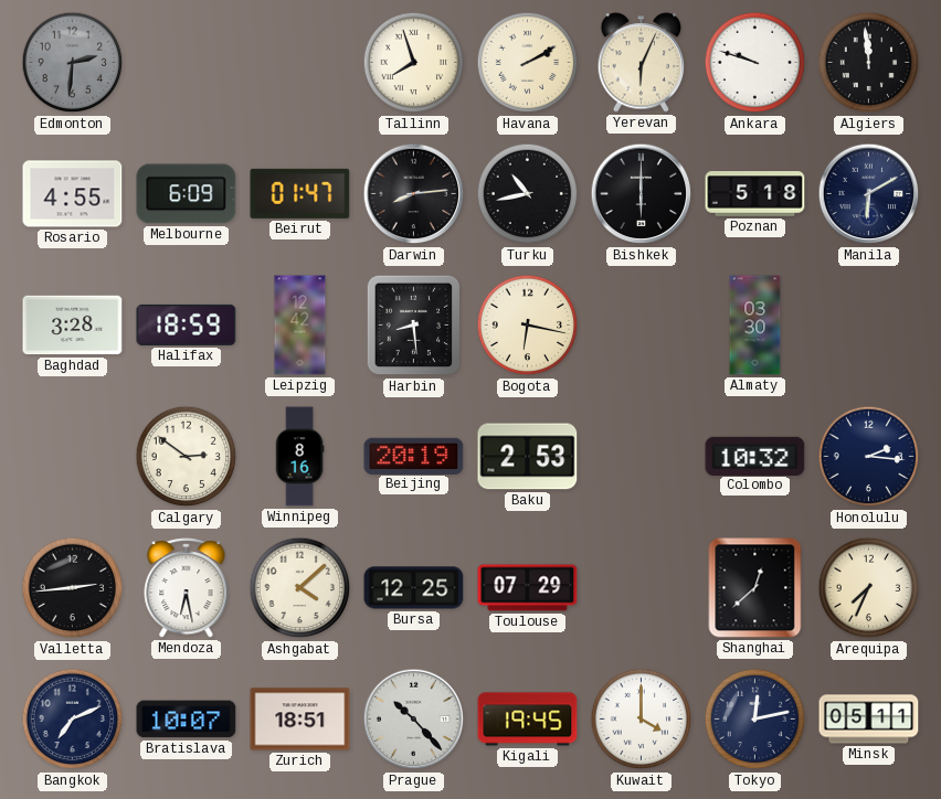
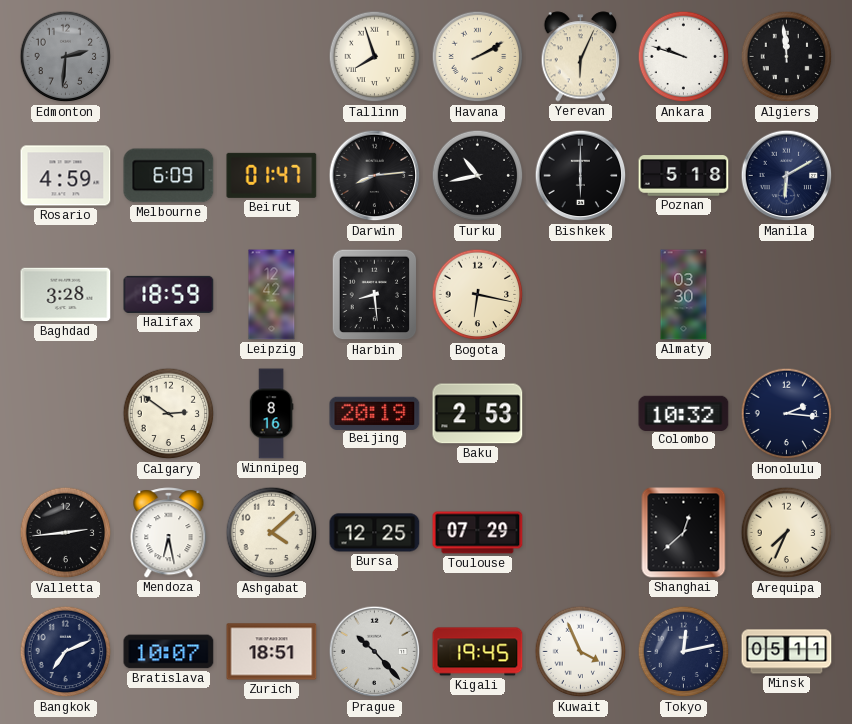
Rosario: 4:55 -> 4:59 (66, 176)
Kuwait: 4:00 -> 3:56 (581, 652)
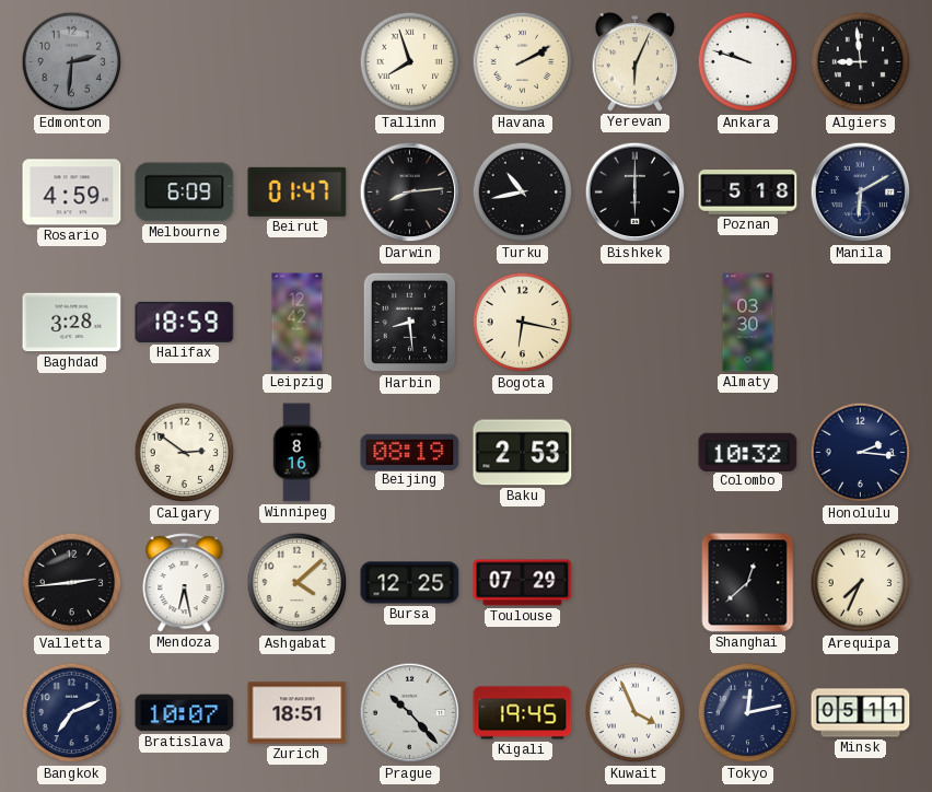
Algiers: 11:59 -> 8:59 (861, 62)
Beijing: 20:19 -> 08:19 (410, 452)
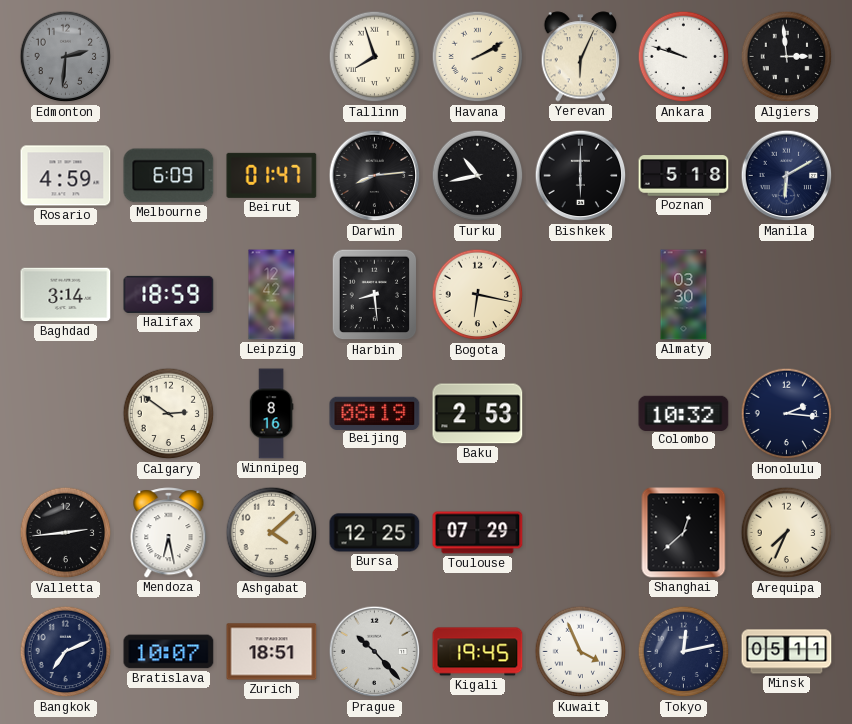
Algiers: 8:59 -> 2:59 (787, 57)
Baghdad: 3:28 -> 3:14 (66, 295)
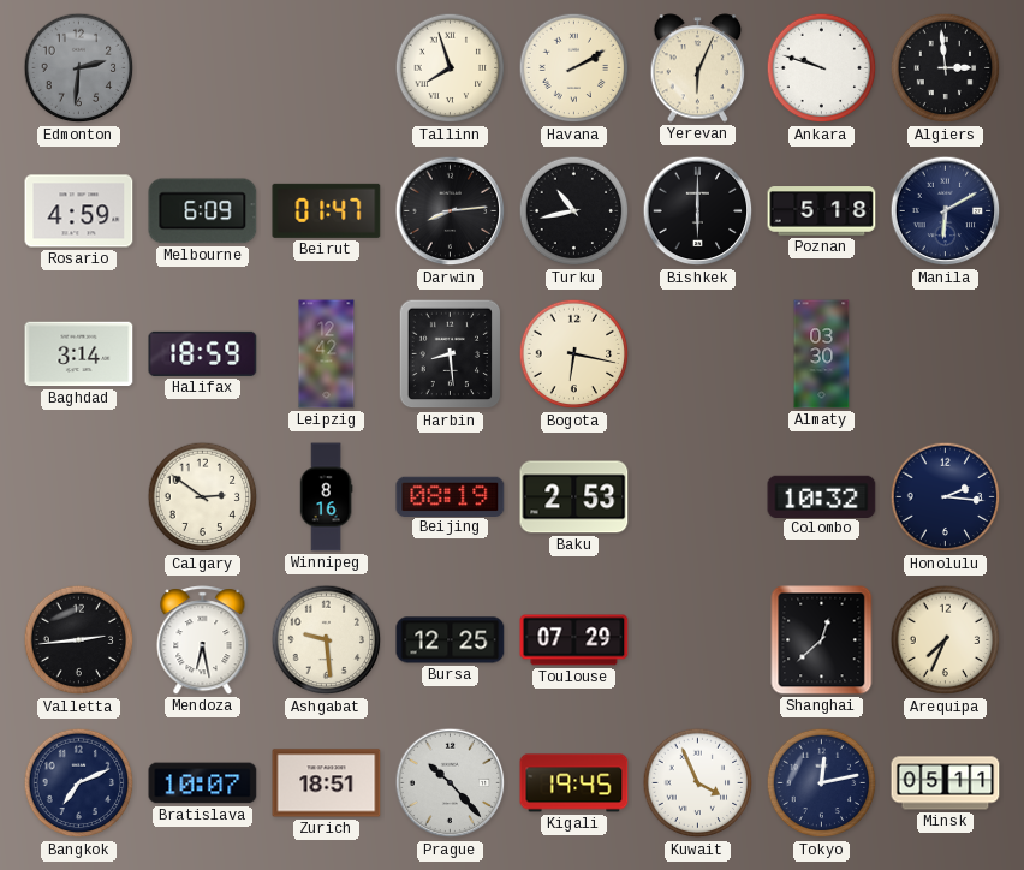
Ashgabat: 4:08 -> 9:29 (327, 640)
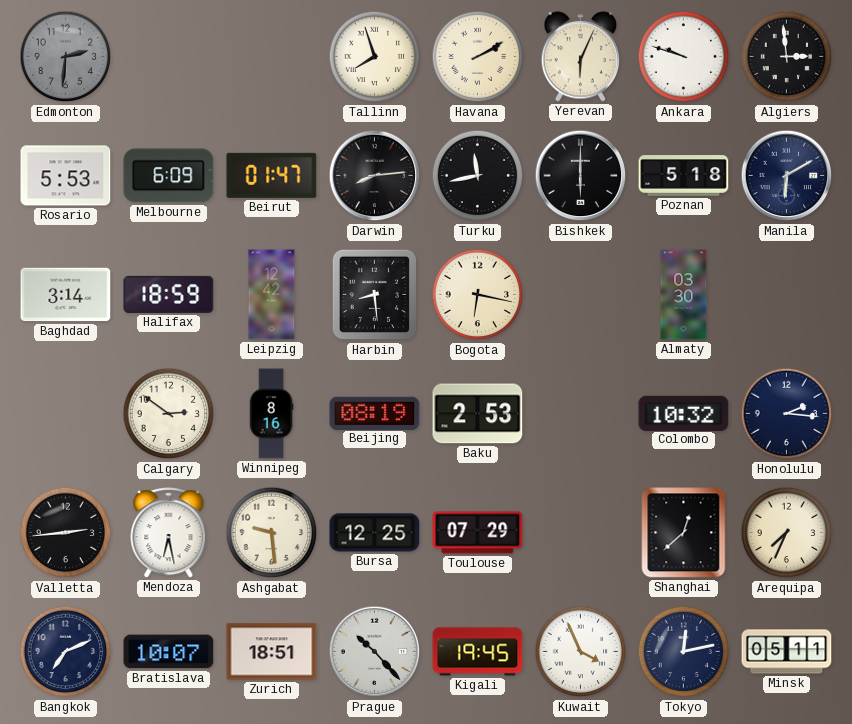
Rosario: 4:59 -> 5:53 (66, 176)
Turku: 10:43 -> 11:43 (478, 176)
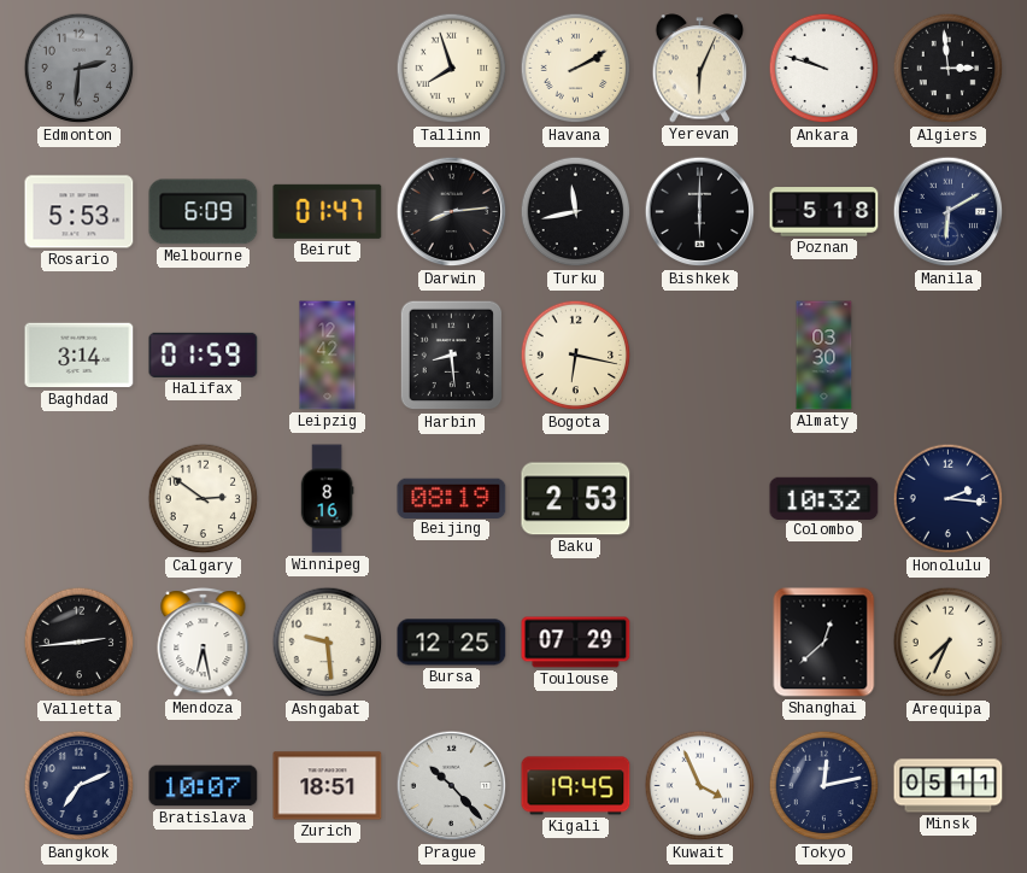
Halifax: 18:59 -> 01:59 (204, 355)
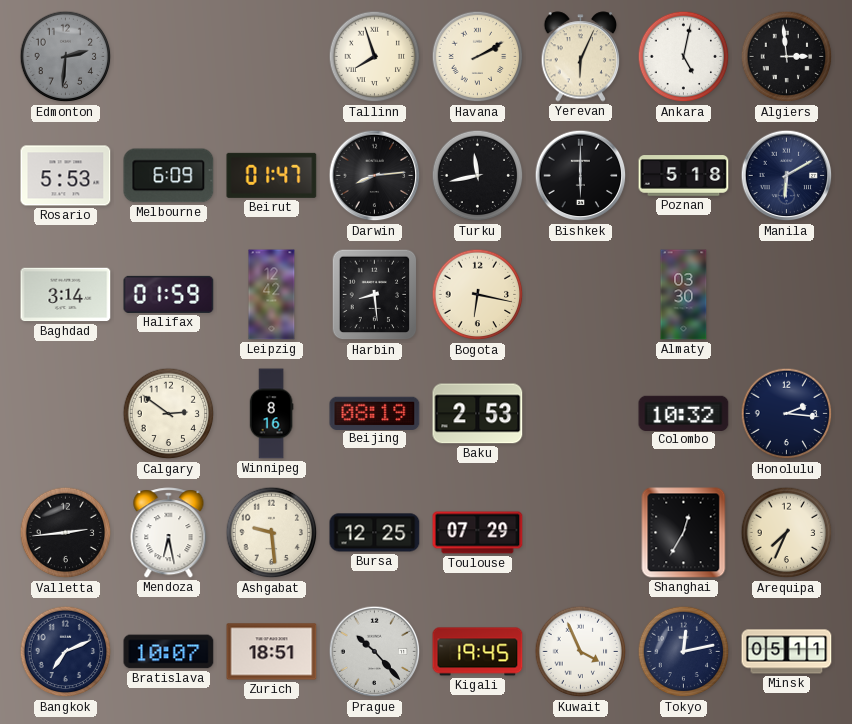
Ankara: 9:48 -> 5:02 (684, 57)
Shanghai: 12:38 -> 12:35 (684, 533)
